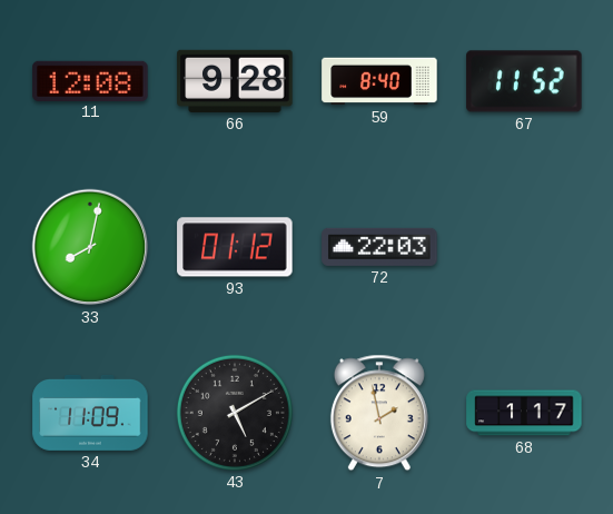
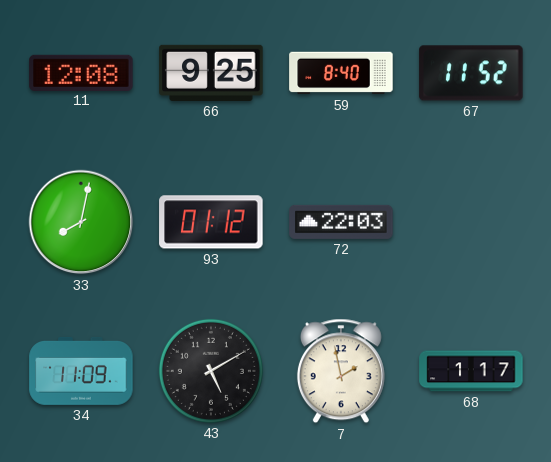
66: 9:28 -> 9:25 (211, 73)
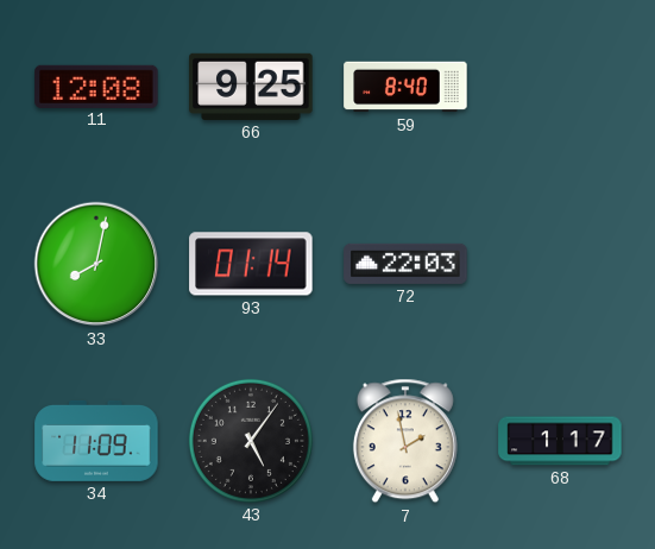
67: 11:52 -> none (471, 73)
93: 01:12 -> 01:14 (251, 264)
43: 5:10 -> 5:06 (251, 441)
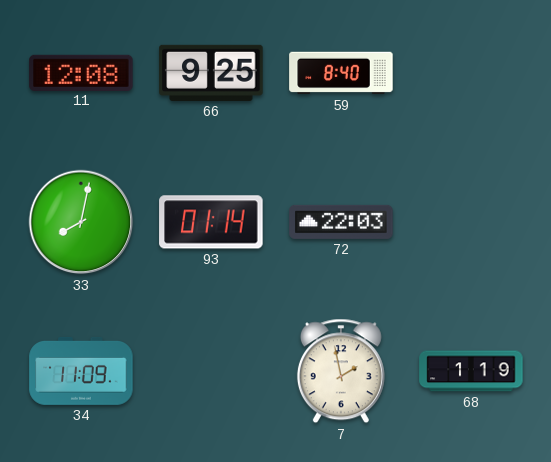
43: 5:06 -> none (251, 441)
68: 1:17 -> 1:19 (471, 371)
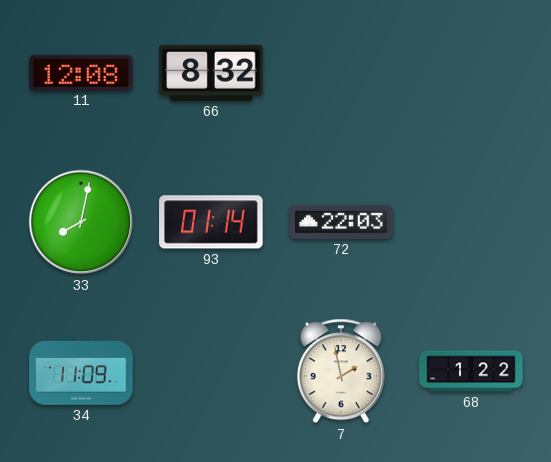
66: 9:25 -> 8:32 (211, 73)
59: 8:40 -> none (341, 73)
68: 1:19 -> 1:22 (471, 371)
